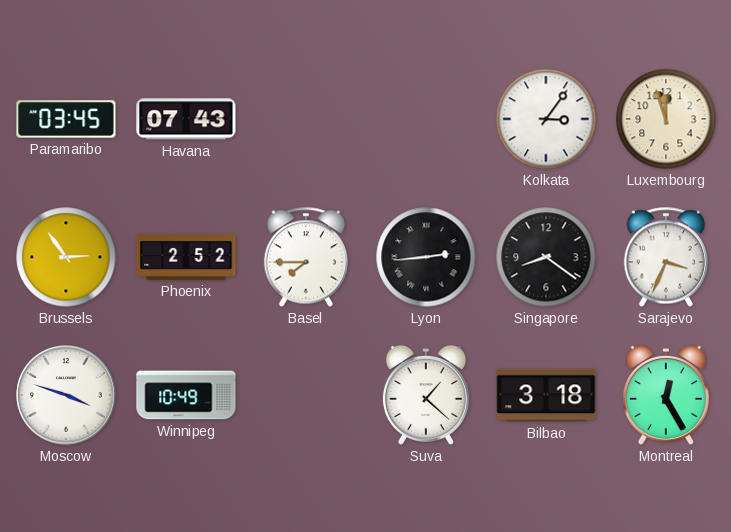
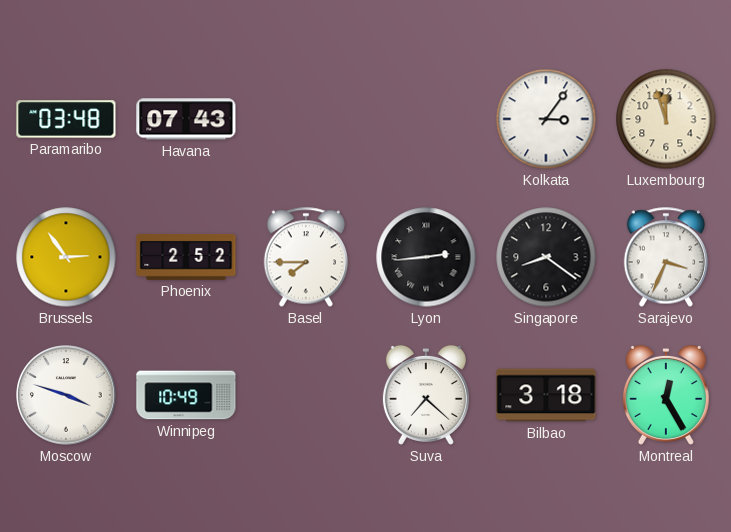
Paramaribo: 03:45 -> 03:48 (66, 119)
Suva: 1:22 -> 7:22 (426, 395)
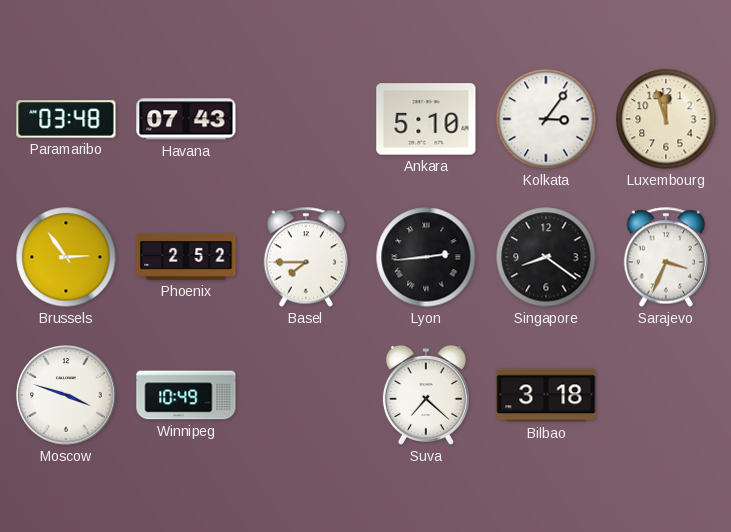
Ankara: none -> 5:10 (426, 119)
Montreal: 12:25 -> none (666, 395)
